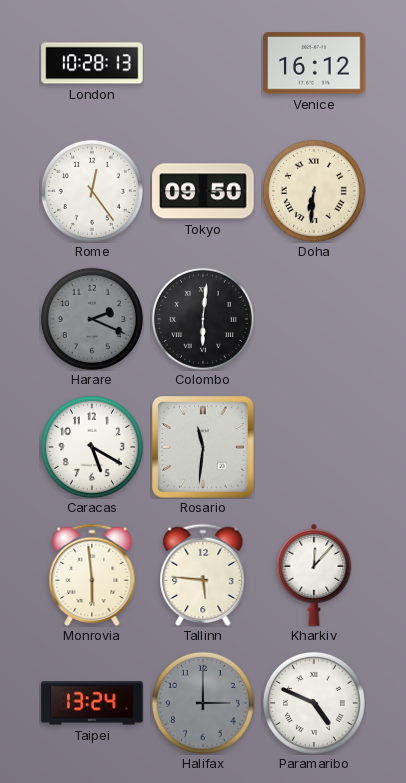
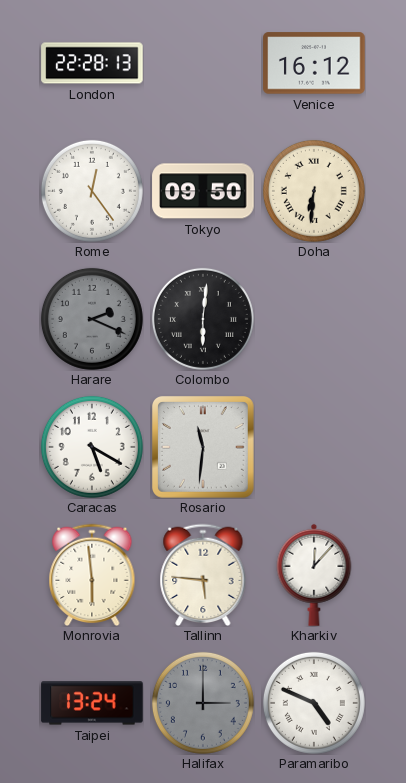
London: 10:28 -> 22:28 (92, 63)
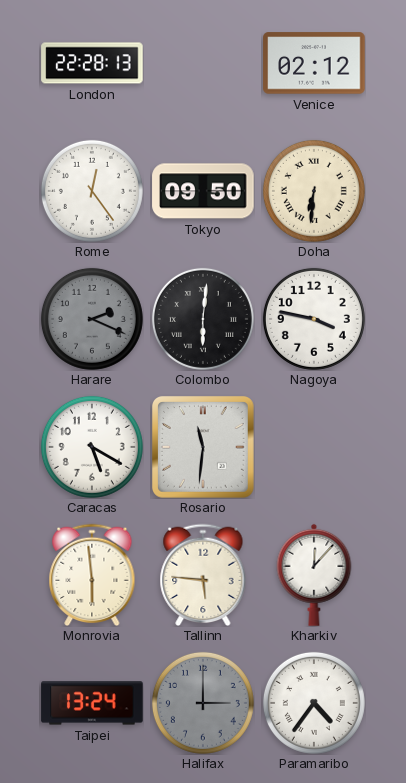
Venice: 16:12 -> 02:12 (314, 63)
Nagoya: none -> 3:47 (314, 319)
Paramaribo: 4:49 -> 4:36 (314, 703)
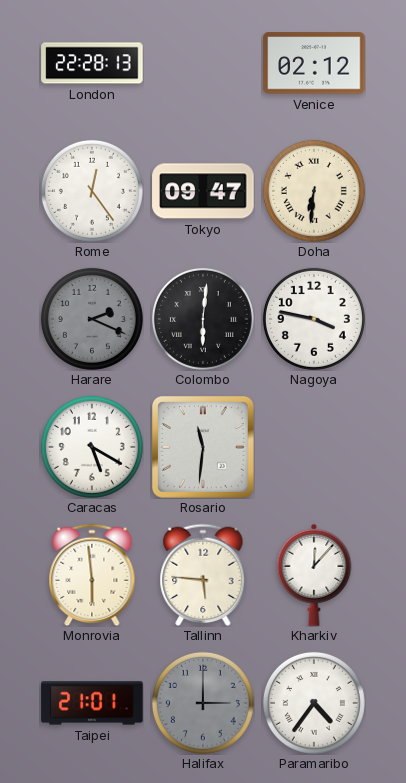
Tokyo: 09:50 -> 09:47 (203, 191)
Taipei: 13:24 -> 21:01 (92, 703)
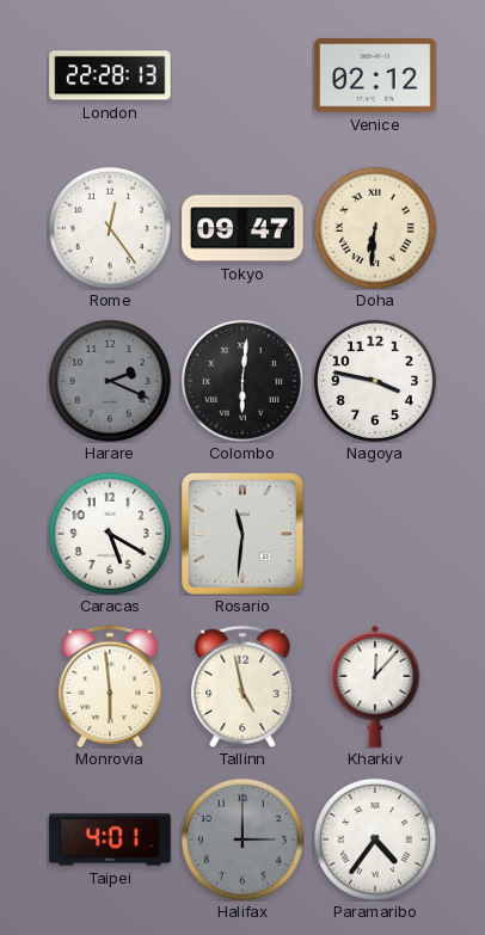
Tallinn: 5:46 -> 4:58 (242, 687)
Taipei: 21:01 -> 4:01 (110, 839)
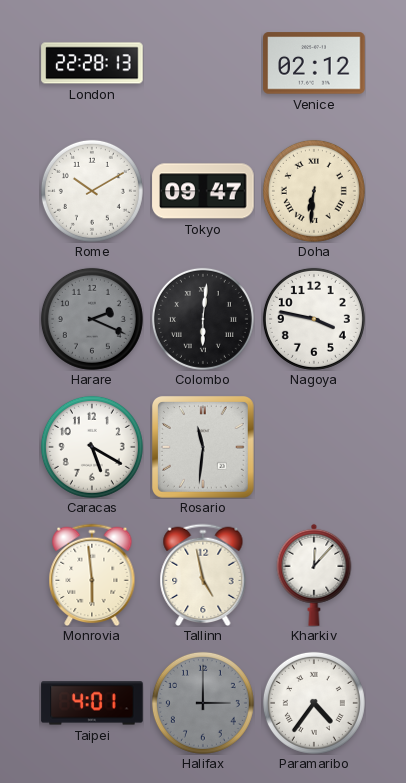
Rome: 12:24 -> 10:10 (92, 191)
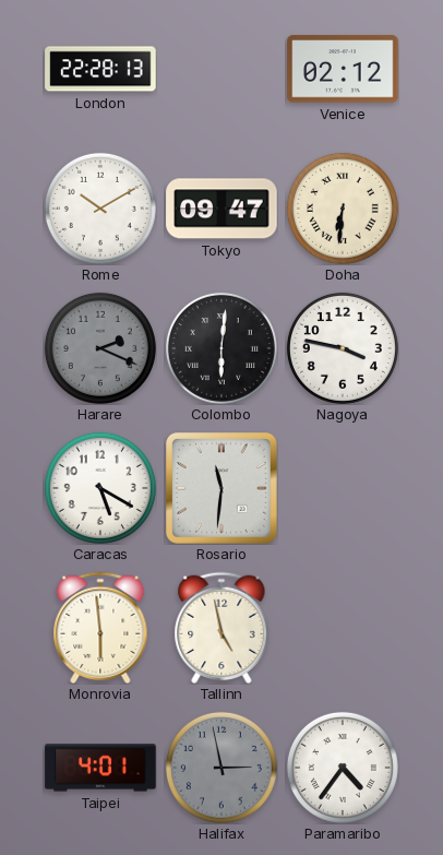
Kharkiv: 12:07 -> none (314, 575)
Halifax: 3:00 -> 2:58 (221, 768)
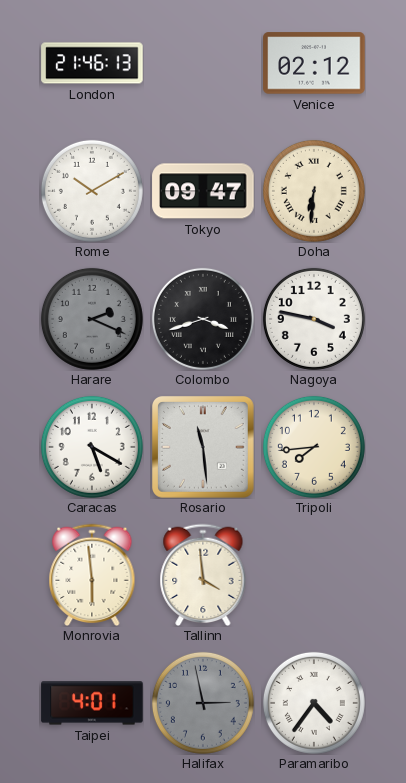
London: 22:28 -> 21:46 (92, 63)
Colombo: 6:01 -> 3:42 (203, 319)
Rosario: 11:31 -> 11:29 (204, 448)
Tripoli: none -> 7:44 (314, 447)
Tallinn: 4:58 -> 3:59 (203, 575)
